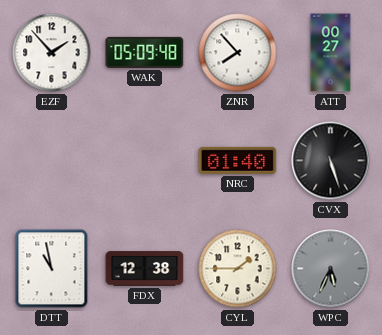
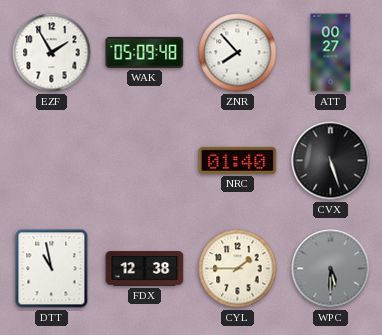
EZF: 1:53 -> 1:55 (52, 53)
WPC: 5:34 -> 5:30 (331, 269)
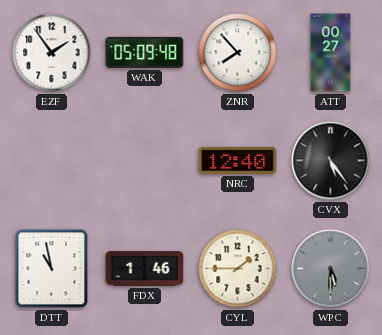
EZF: 1:55 -> 1:54 (52, 53)
NRC: 01:40 -> 12:40 (238, 160)
CVX: 5:27 -> 5:24 (331, 161)
FDX: 12:38 -> 1:46 (145, 269)
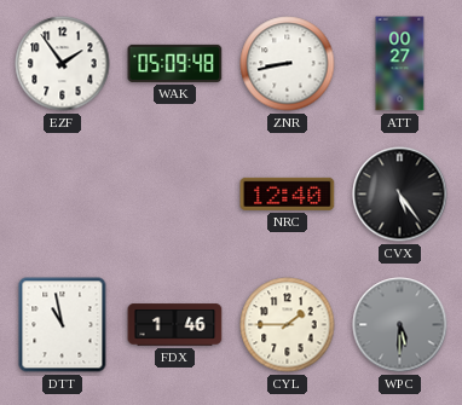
ZNR: 7:53 -> 8:43 (288, 64)
